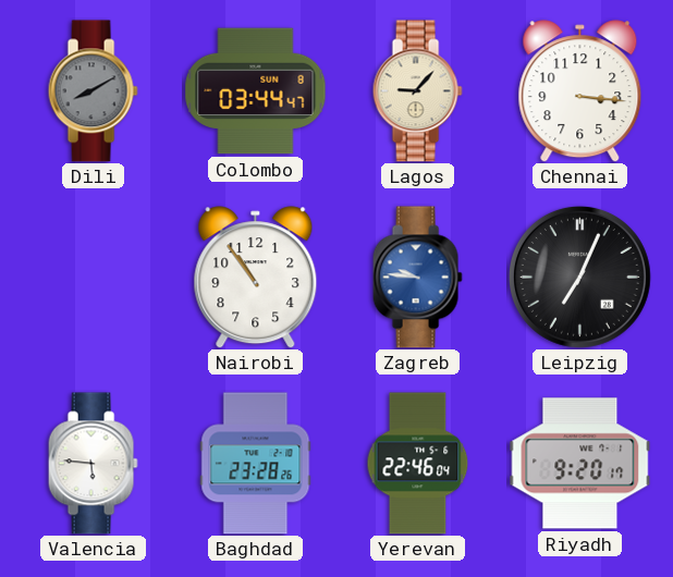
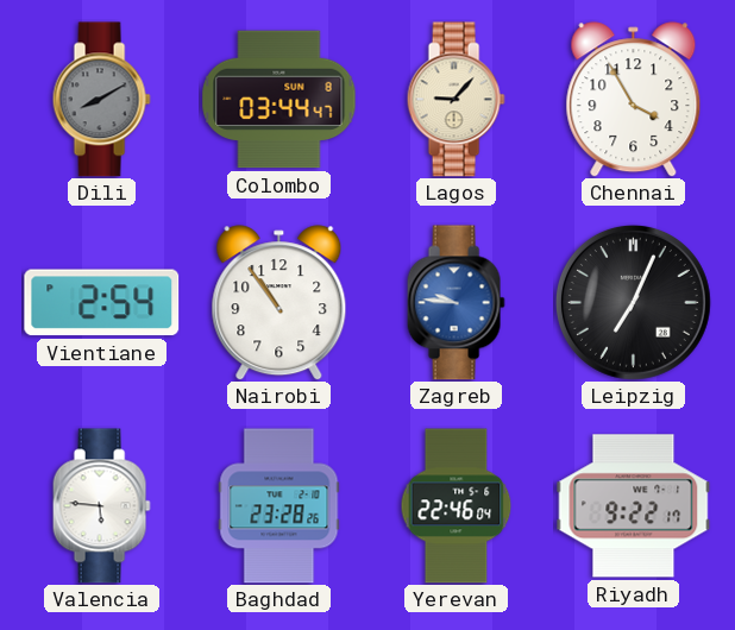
Chennai: 3:16 -> 3:55 (634, 100)
Vientiane: none -> 2:54 (102, 303)
Riyadh: 9:20 -> 9:22 (634, 506)
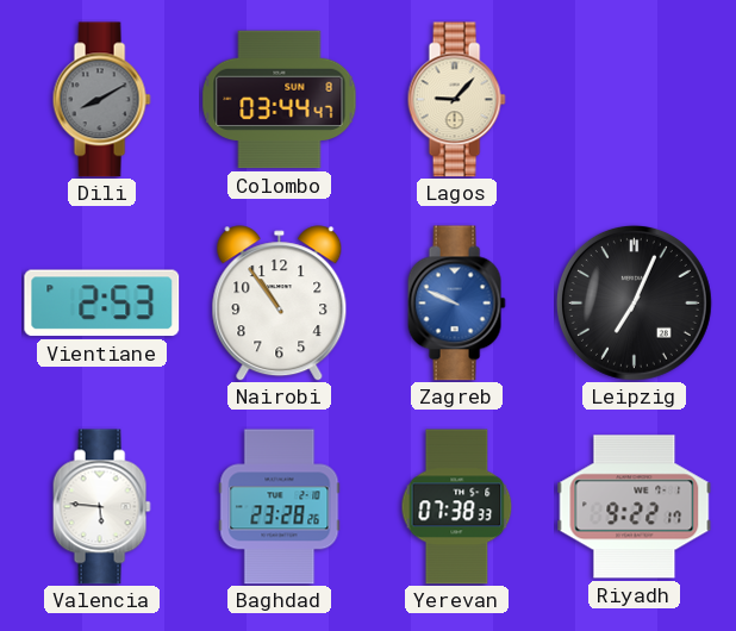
Chennai: 3:55 -> none (634, 100)
Vientiane: 2:54 -> 2:53 (102, 304)
Zagreb: 9:46 -> 9:49 (456, 304)
Yerevan: 22:46 -> 07:38 (457, 507)
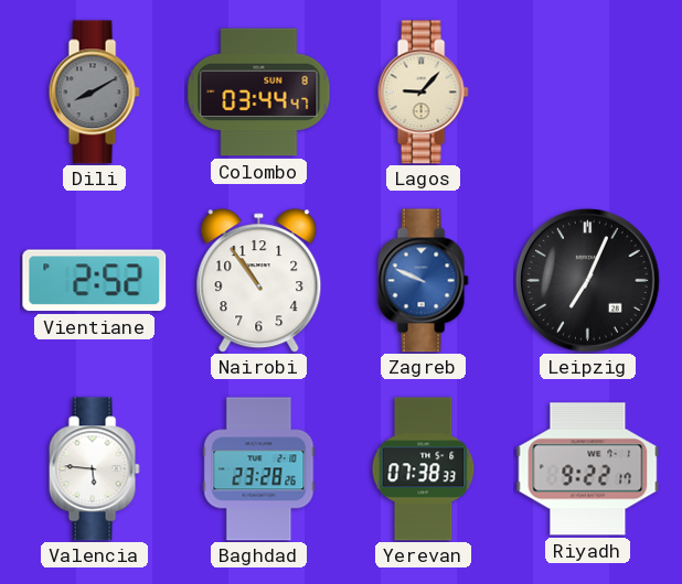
Vientiane: 2:53 -> 2:52 (95, 281)
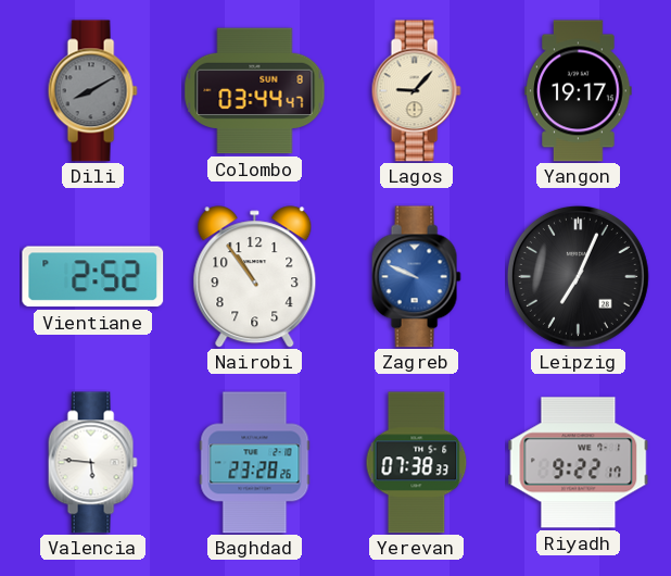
Yangon: none -> 19:17 (579, 91)
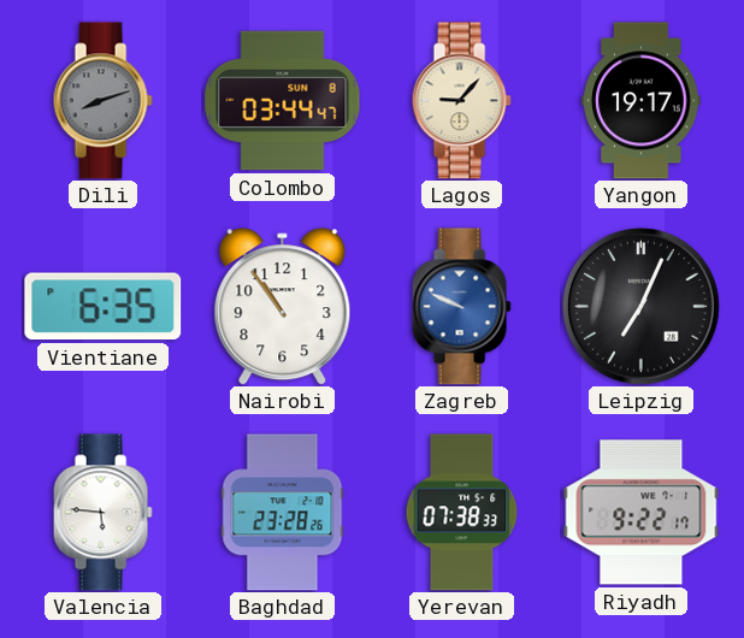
Dili: 8:10 -> 8:12 (102, 101)
Vientiane: 2:52 -> 6:35 (104, 307)
